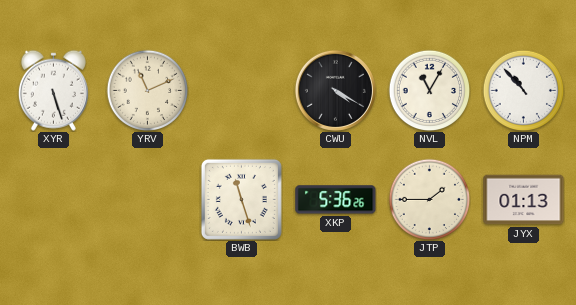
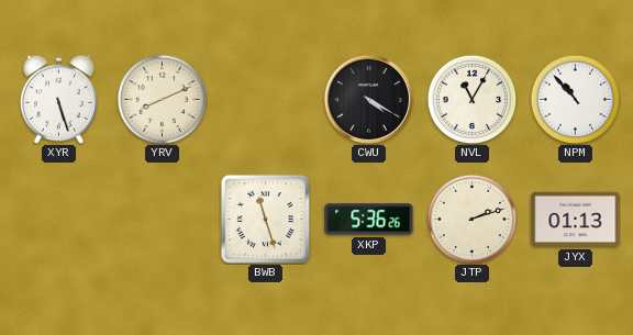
YRV: 11:11 -> 8:11 (162, 99)
JTP: 1:45 -> 2:12 (471, 219)
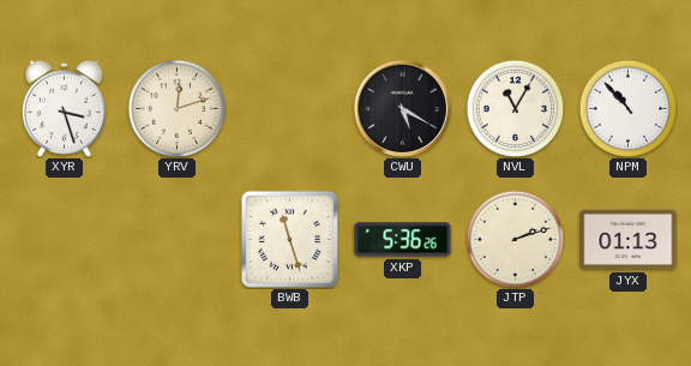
XYR: 5:27 -> 3:27 (64, 108)
YRV: 8:11 -> 12:12 (176, 108)
CWU: 4:20 -> 5:20 (402, 108)
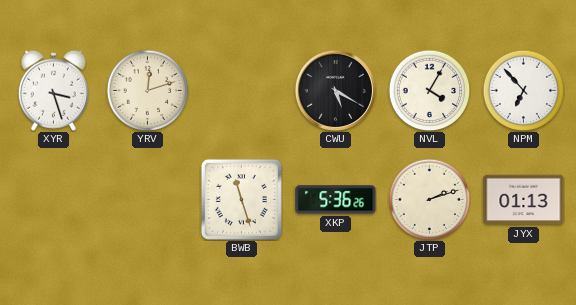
NVL: 11:05 -> 4:05 (429, 90)
NPM: 10:53 -> 6:53 (523, 90)
